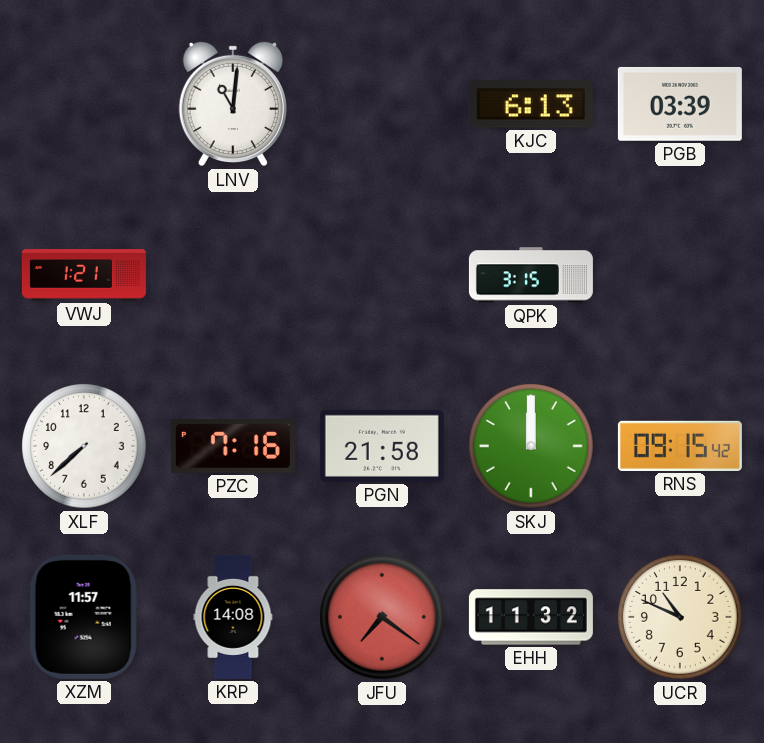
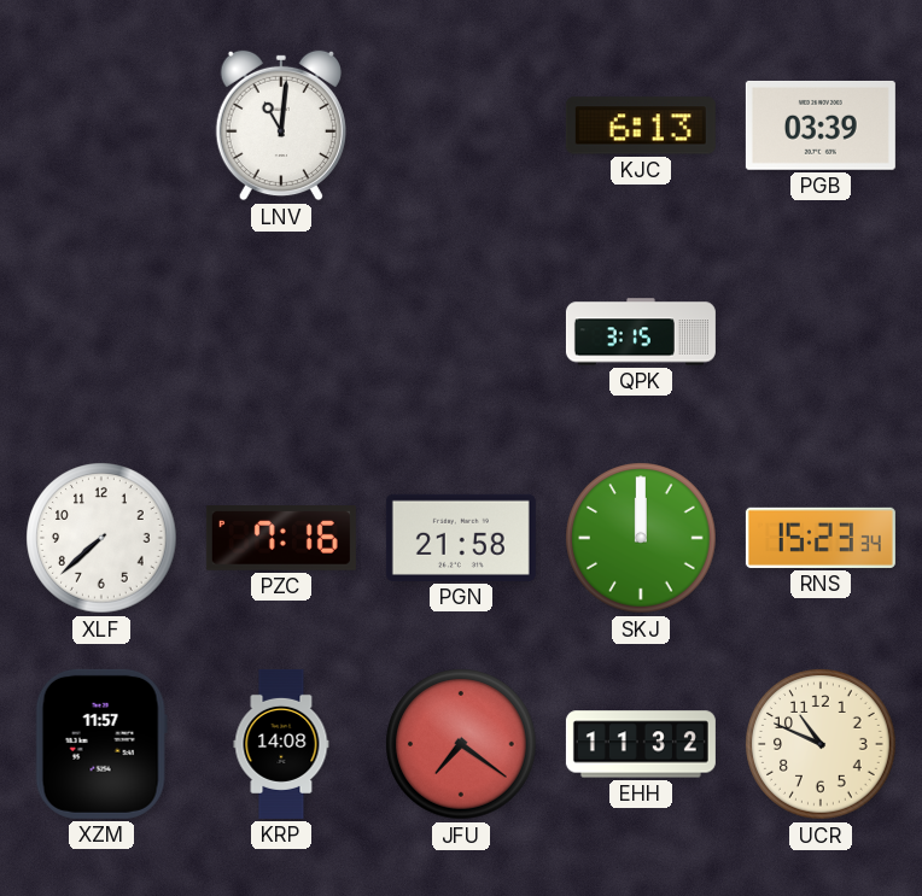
VWJ: 1:21 -> none (84, 275)
RNS: 09:15 -> 15:23 (821, 538)
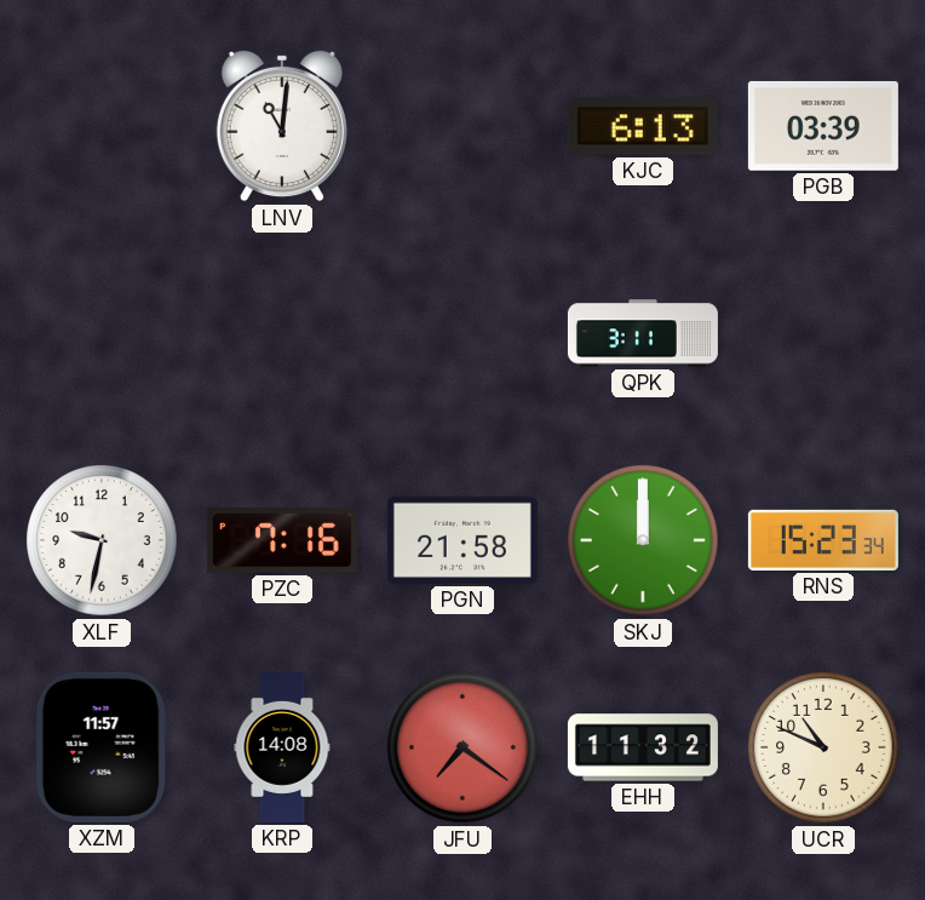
QPK: 3:15 -> 3:11 (643, 333)
XLF: 7:38 -> 9:32 (102, 540)
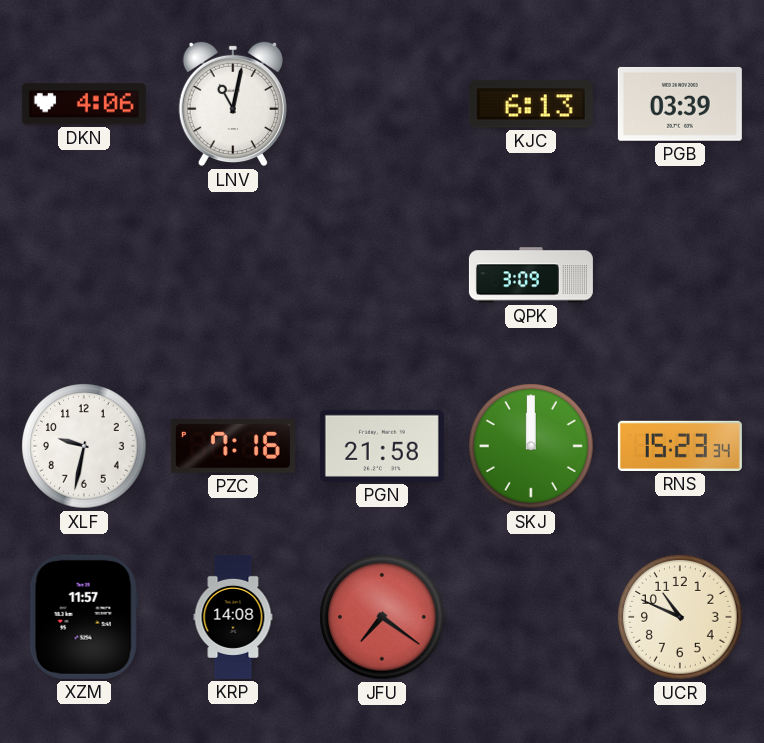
DKN: none -> 4:06 (84, 104)
LNV: 11:01 -> 11:02 (233, 104)
QPK: 3:11 -> 3:09 (531, 275)
EHH: 11:32 -> none (643, 747)
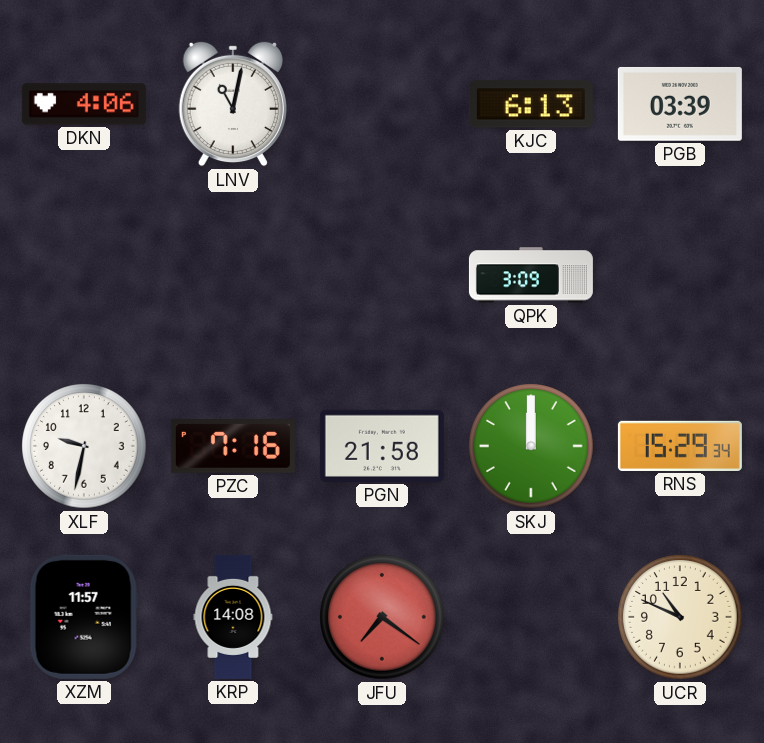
RNS: 15:23 -> 15:29 (680, 446)
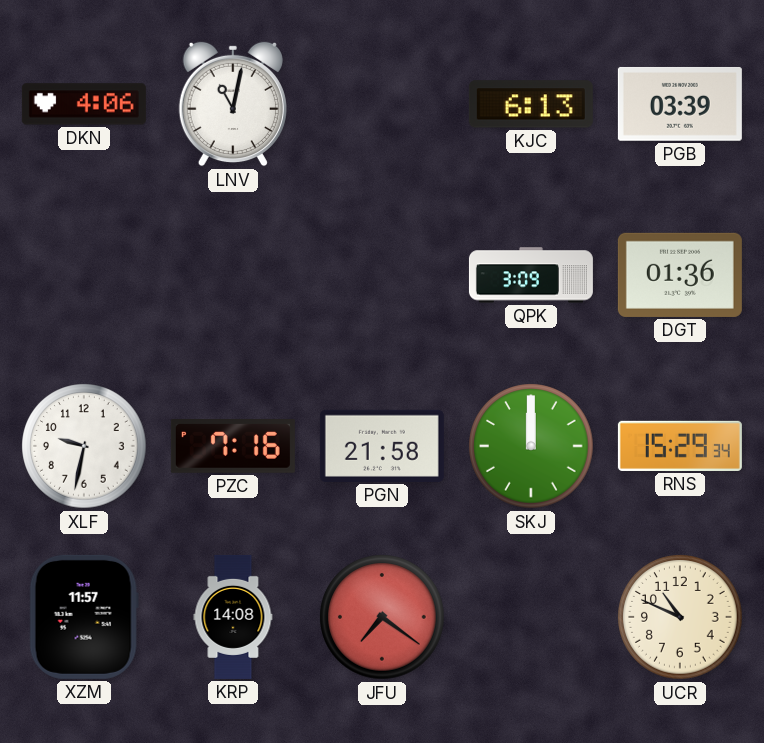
DGT: none -> 01:36 (680, 275)
